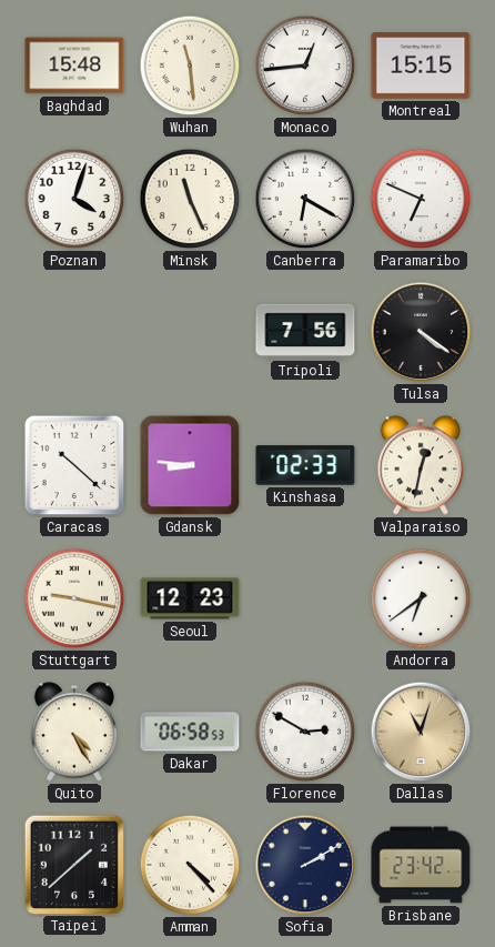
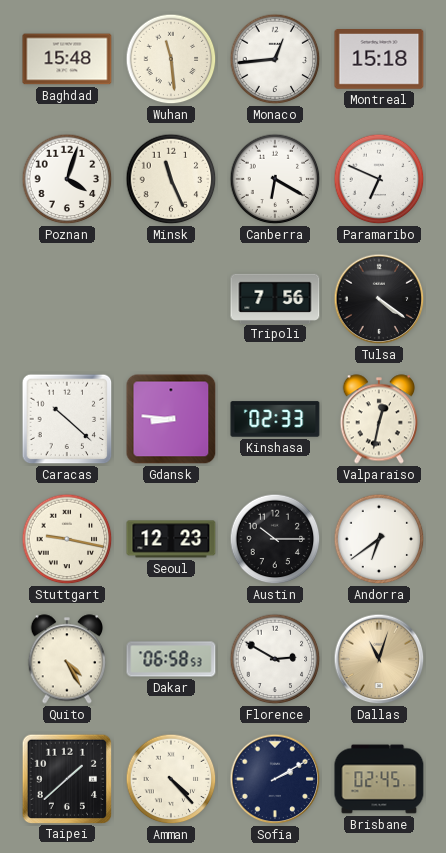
Montreal: 15:15 -> 15:18 (379, 60)
Austin: none -> 10:15 (275, 539)
Brisbane: 23:42 -> 02:45 (379, 779)
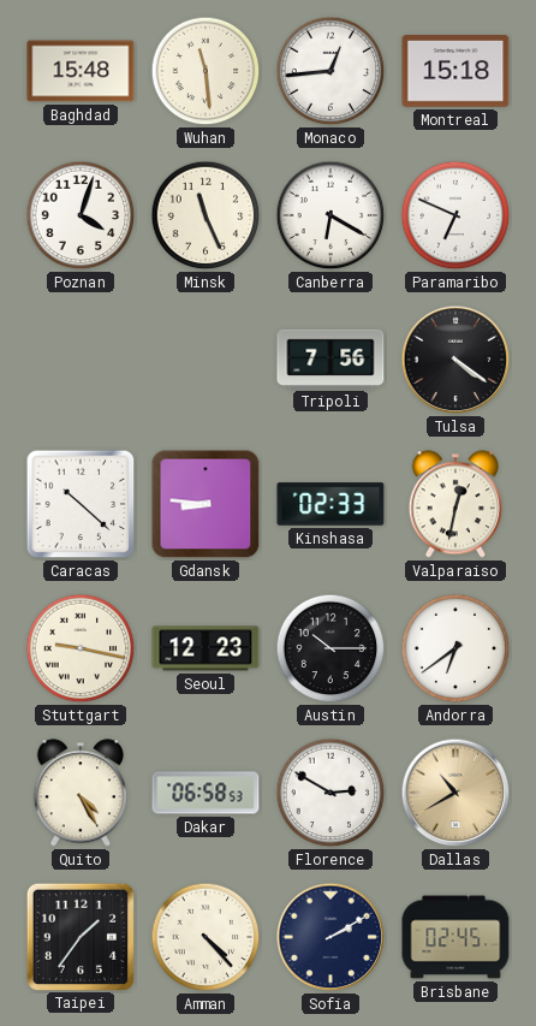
Dallas: 11:03 -> 10:40 (455, 793)
Taipei: 1:38 -> 1:36 (79, 936)
